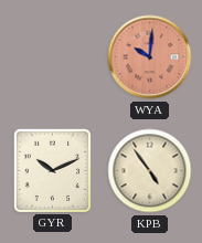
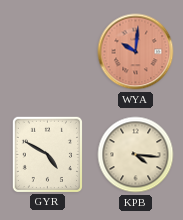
GYR: 10:11 -> 4:50 (47, 154)
KPB: 4:54 -> 4:16 (136, 155)
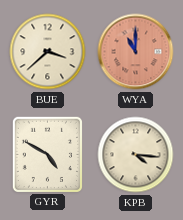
BUE: none -> 3:38 (48, 52)
WYA: 10:01 -> 11:00 (136, 52)
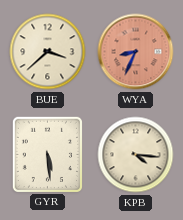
WYA: 11:00 -> 8:34 (136, 52)
GYR: 4:50 -> 5:29 (47, 154)
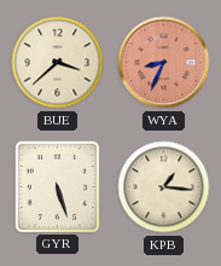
GYR: 5:29 -> 5:27 (57, 186)
KPB: 4:16 -> 1:16 (164, 187)
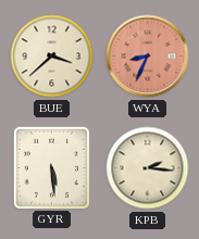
GYR: 5:27 -> 5:29 (51, 167)
KPB: 1:16 -> 2:16 (148, 168)
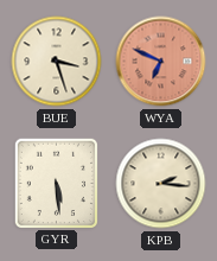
BUE: 3:38 -> 3:27 (57, 62)
WYA: 8:34 -> 6:49 (161, 62)
